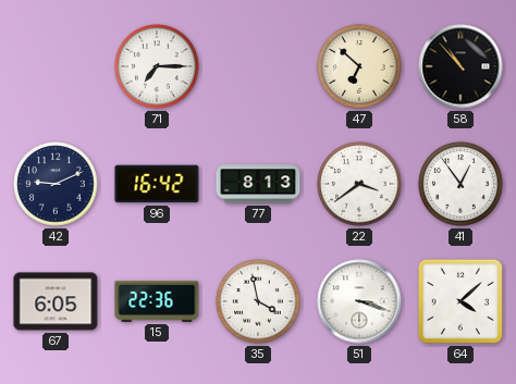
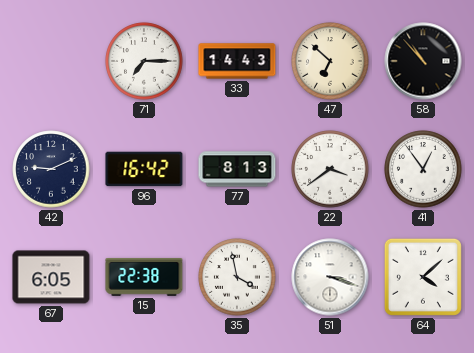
33: none -> 14:43 (237, 61)
15: 22:36 -> 22:38 (144, 277)
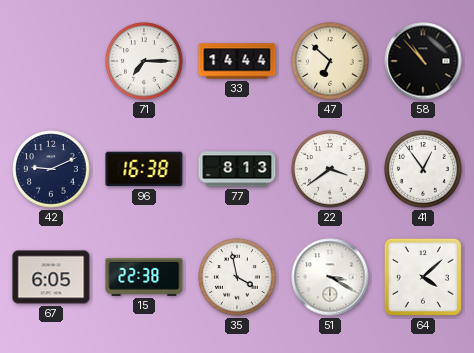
33: 14:43 -> 14:44 (237, 61)
96: 16:42 -> 16:38 (144, 169)
51: 3:18 -> 3:20 (330, 277)
